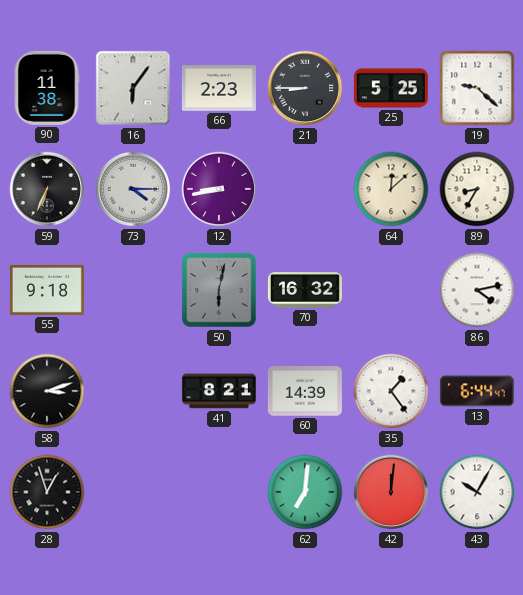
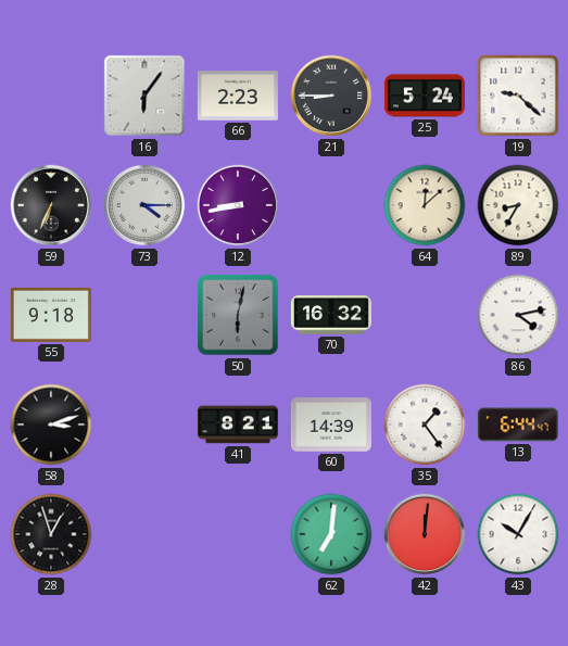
90: 11:38 -> none (47, 88)
25: 5:25 -> 5:24 (425, 96)
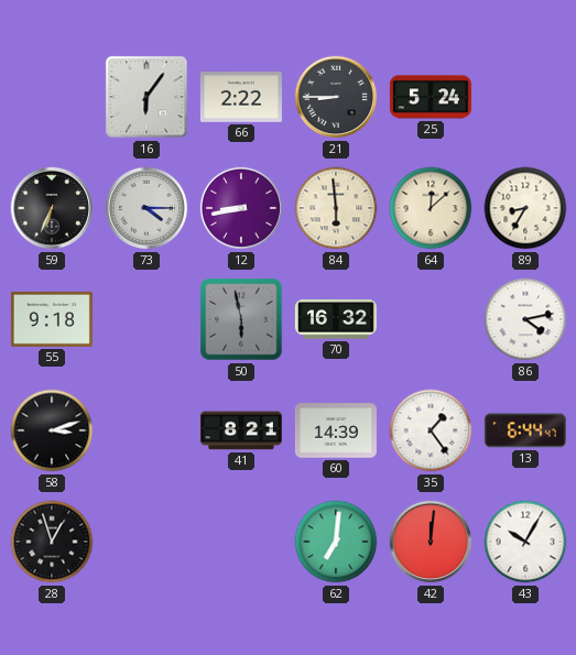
66: 2:23 -> 2:22 (241, 97)
19: 9:22 -> none (518, 96)
84: none -> 5:59 (336, 208)
50: 6:02 -> 5:58 (241, 319)
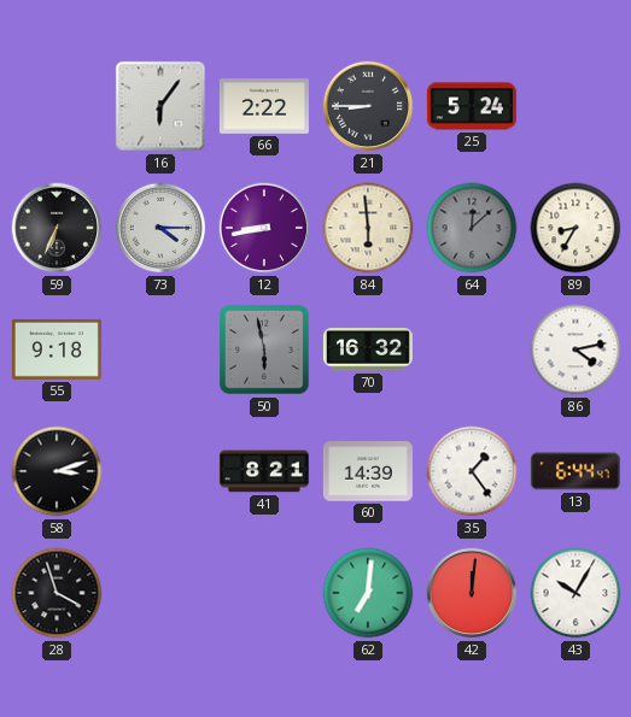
64 dial: cream -> grey (472, 228)
28: 12:57 -> 3:57 (57, 593)
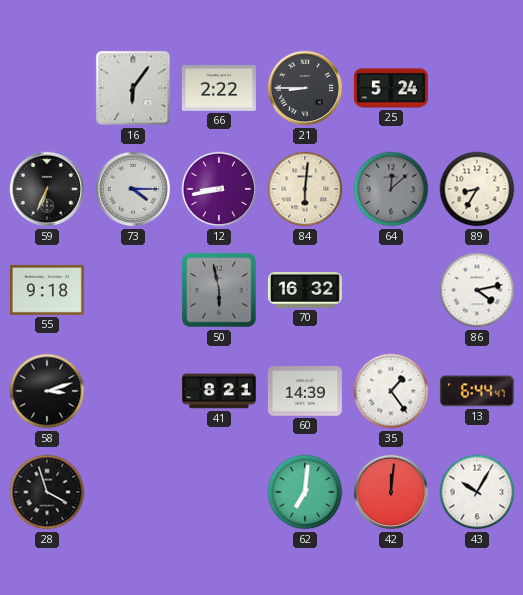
84: 5:59 -> 6:01 (305, 189)
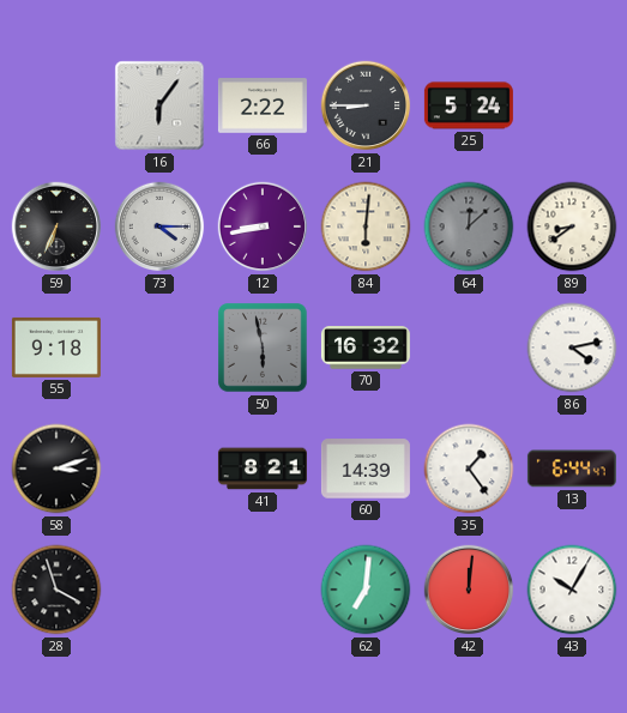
89: 8:35 -> 8:39 (572, 226)
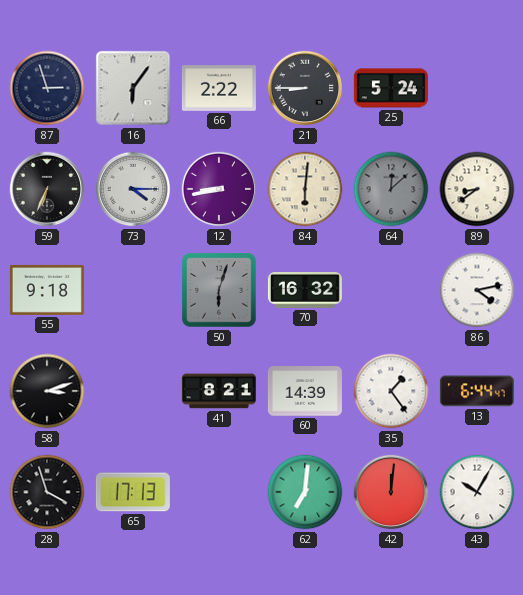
87: none -> 2:57 (47, 88)
50: 5:58 -> 6:03 (219, 290)
65: none -> 17:13 (133, 492)
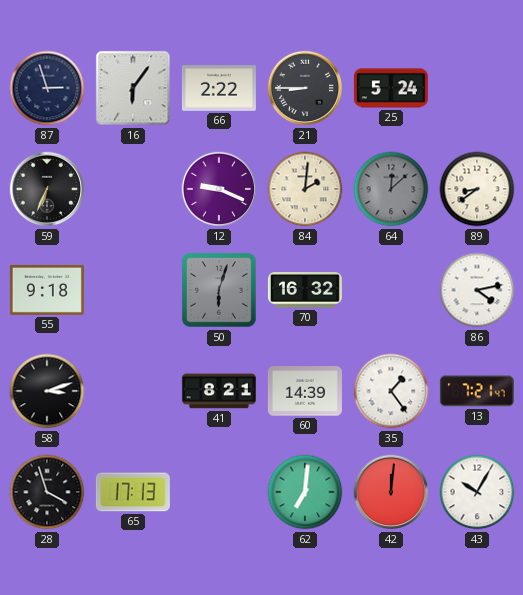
73: 4:15 -> none (133, 189)
12: 8:43 -> 9:19 (219, 189)
84: 6:01 -> 2:01 (305, 189)
13: 6:44 -> 7:21 (477, 391)
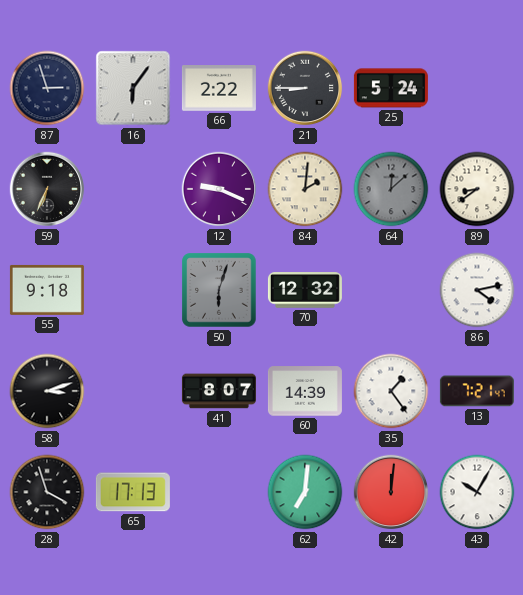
70: 16:32 -> 12:32 (305, 290)
41: 8:21 -> 8:07 (219, 391)
